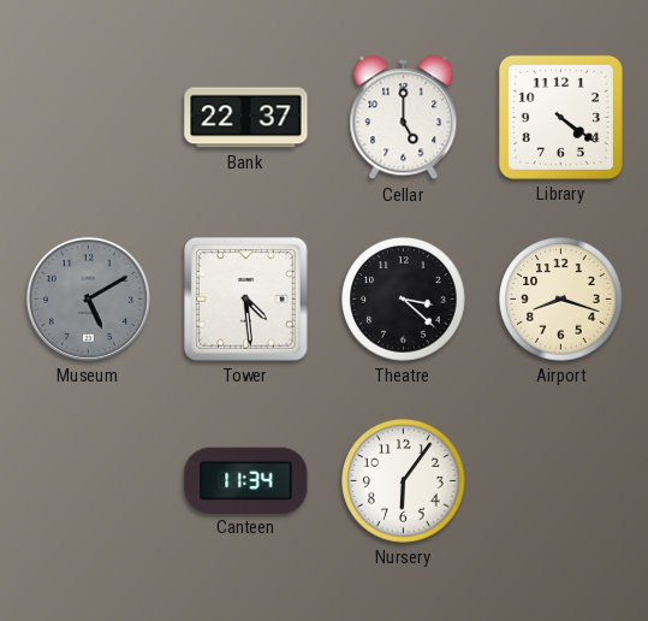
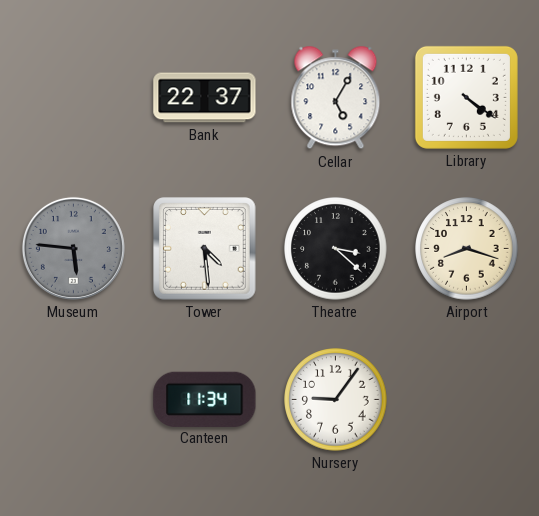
Cellar: 5:00 -> 5:05 (336, 98)
Museum: 5:10 -> 5:46 (73, 248)
Nursery: 6:06 -> 9:06 (336, 400)
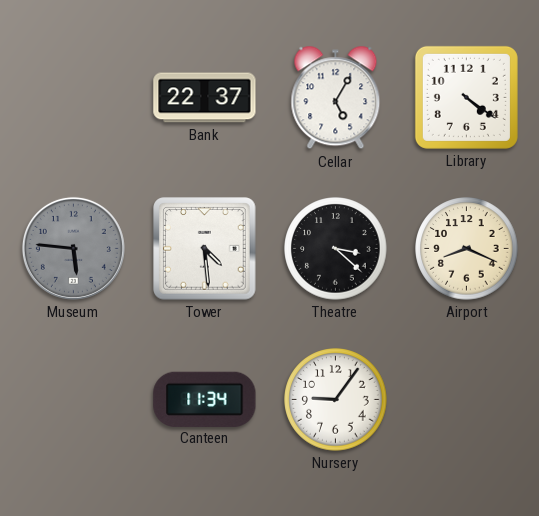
Airport: 8:18 -> 8:19 (467, 249)
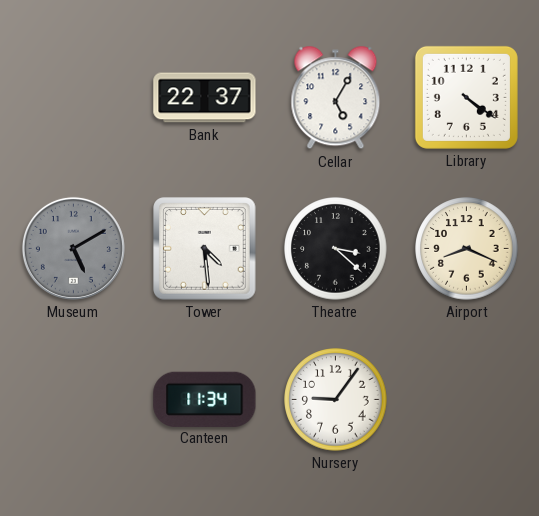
Museum: 5:46 -> 5:10 (73, 248)
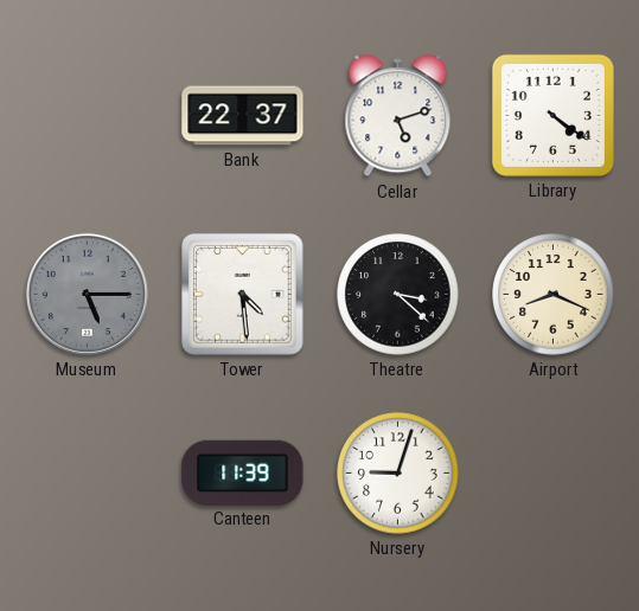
Cellar: 5:05 -> 5:12 (398, 116)
Museum: 5:10 -> 5:15 (87, 294)
Canteen: 11:34 -> 11:39 (243, 472)
Nursery: 9:06 -> 9:03 (398, 474)
